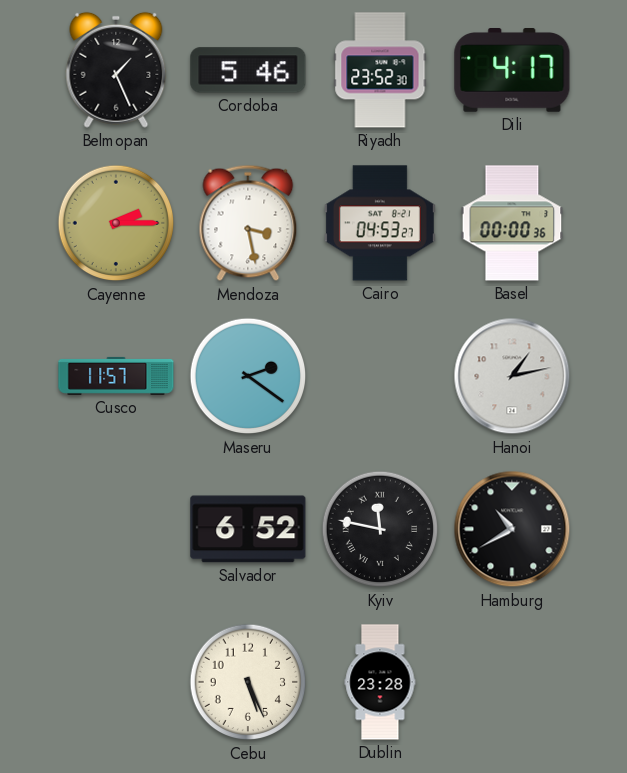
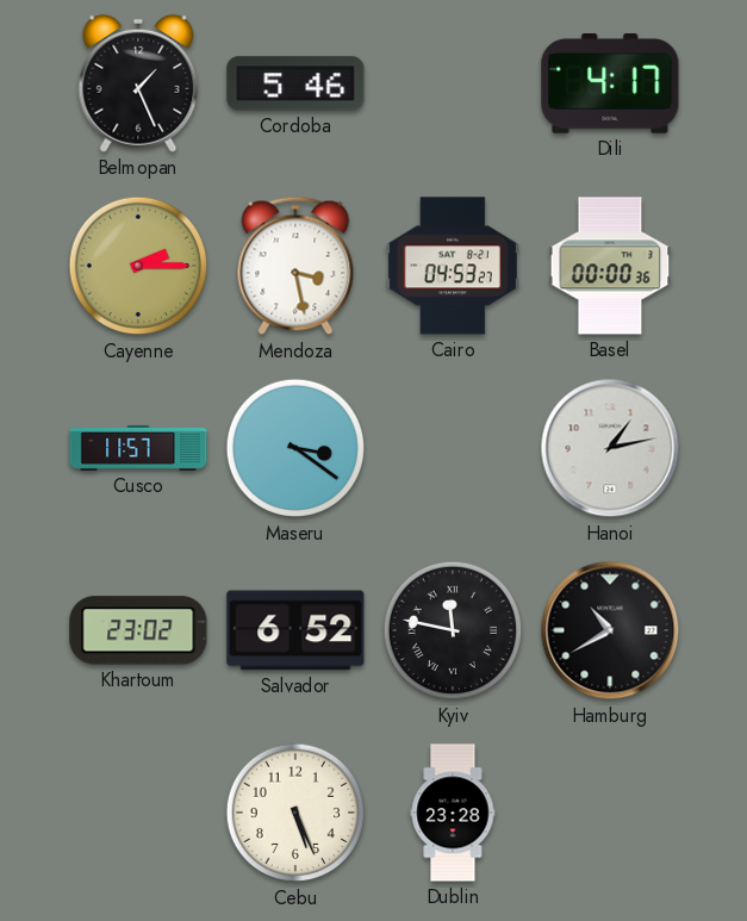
Riyadh: 23:52 -> none (380, 70)
Maseru: 2:21 -> 3:21 (295, 448)
Khartoum: none -> 23:02 (138, 630)
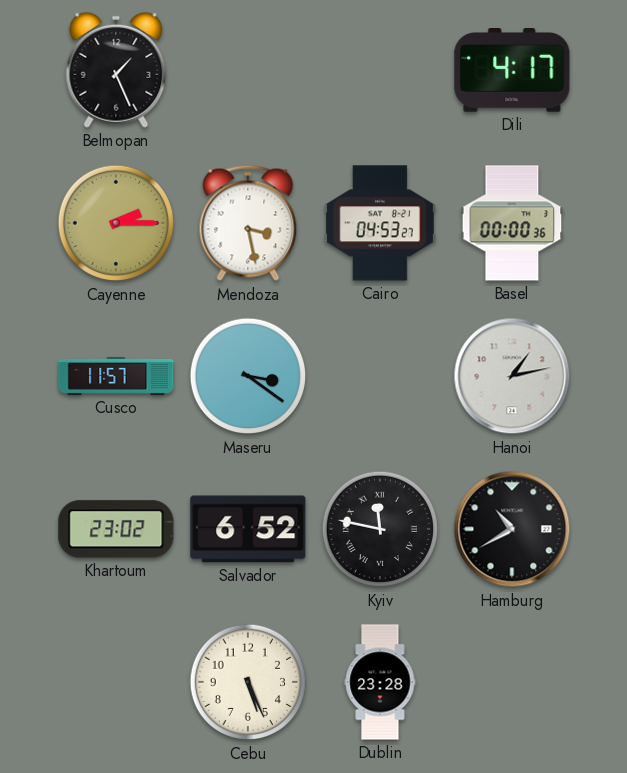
Cordoba: 5:46 -> none (295, 83)
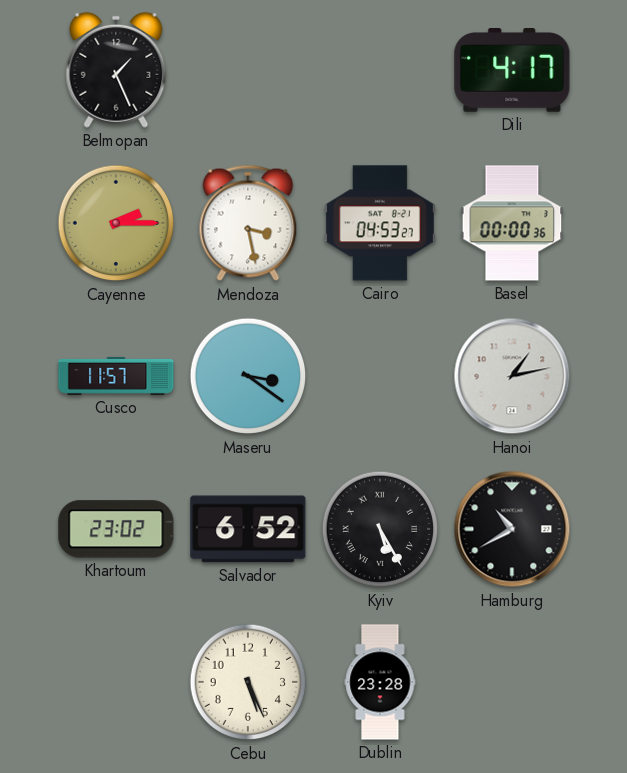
Kyiv: 11:47 -> 5:25 (380, 529)
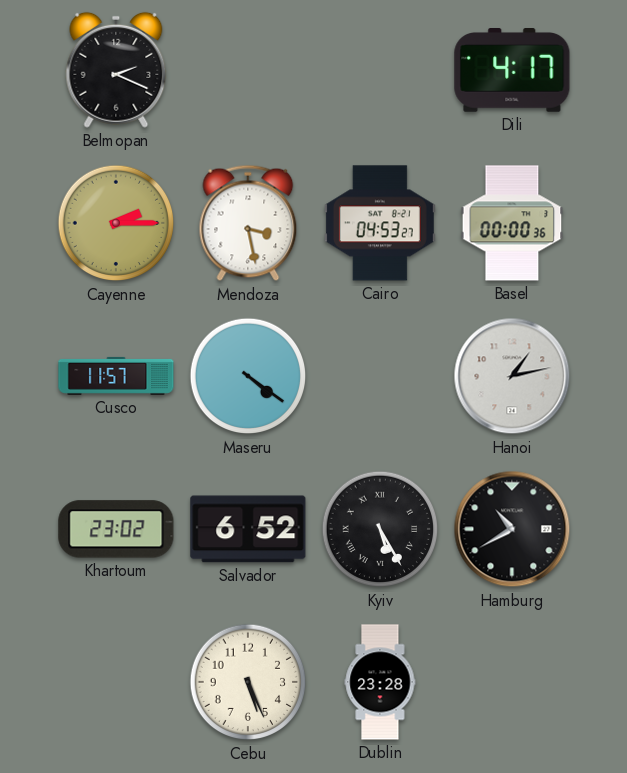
Belmopan: 1:26 -> 2:19 (116, 70)
Maseru: 3:21 -> 4:21 (248, 376)
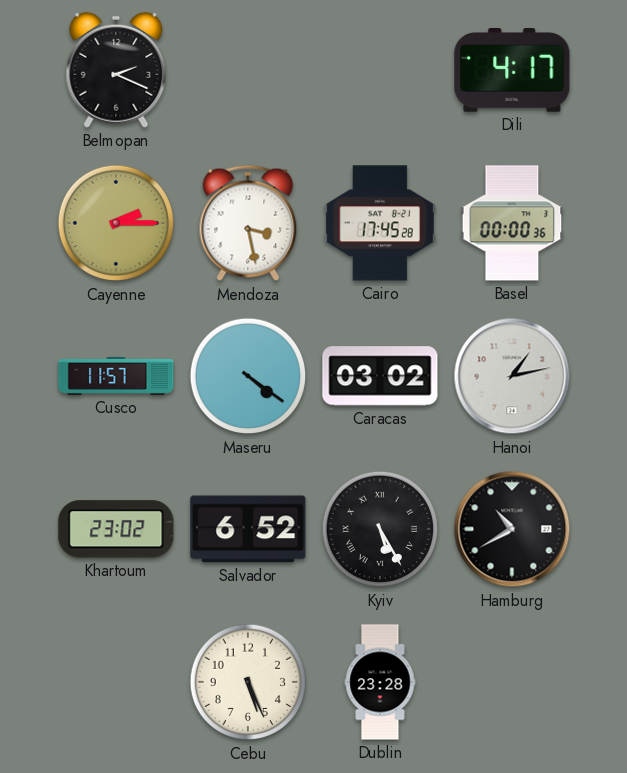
Cairo: 04:53 -> 17:45 (380, 223)
Caracas: none -> 03:02 (380, 376)
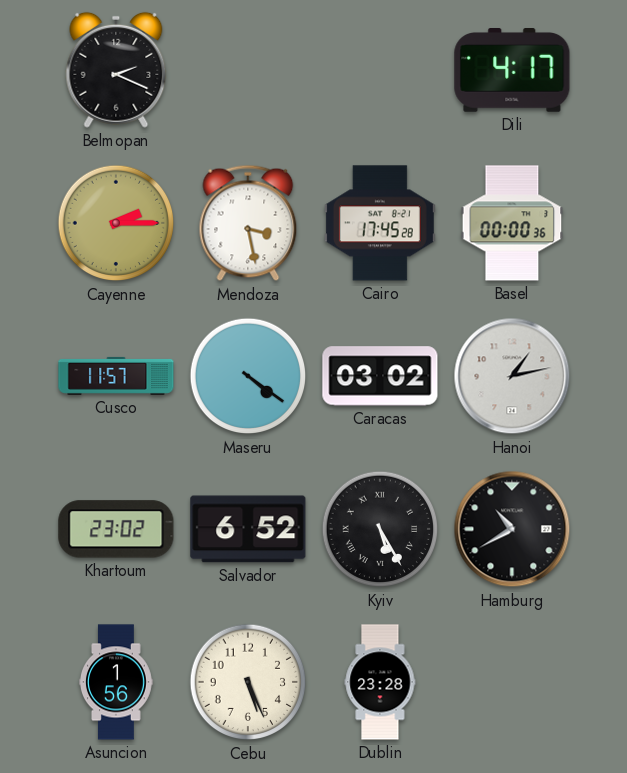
Asuncion: none -> 1:56 (117, 682)
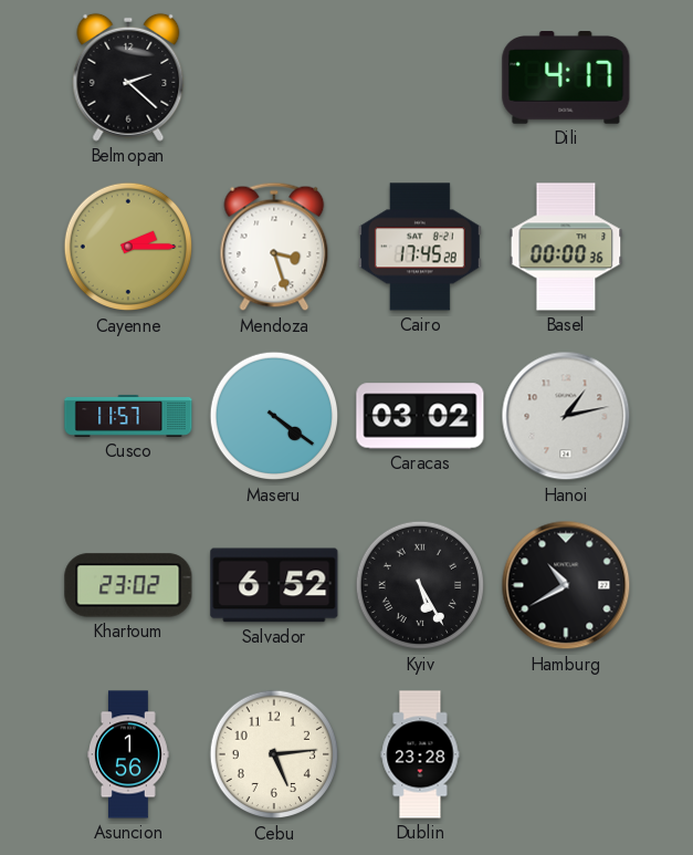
Belmopan: 2:19 -> 2:22 (128, 77)
Mendoza: 3:28 -> 3:27 (274, 247)
Cebu: 5:26 -> 5:14 (274, 754)
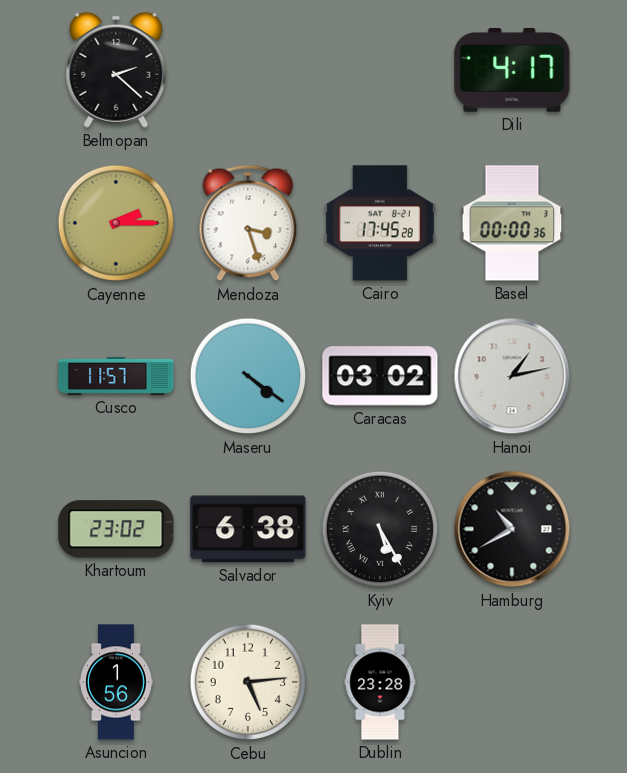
Salvador: 6:52 -> 6:38 (248, 529)
